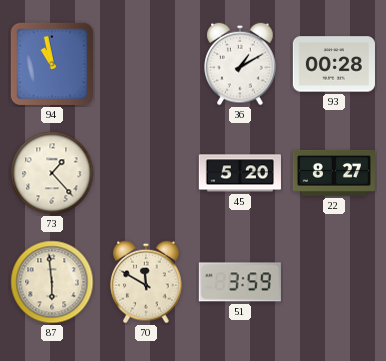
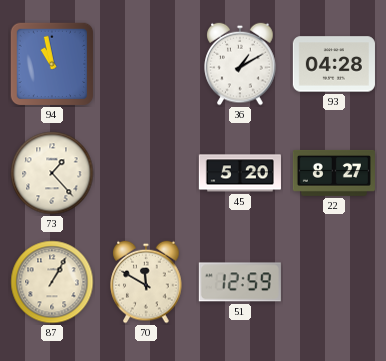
93: 00:28 -> 04:28 (334, 64)
87: 5:59 -> 1:05 (52, 282)
51: 3:59 -> 12:59 (240, 282)
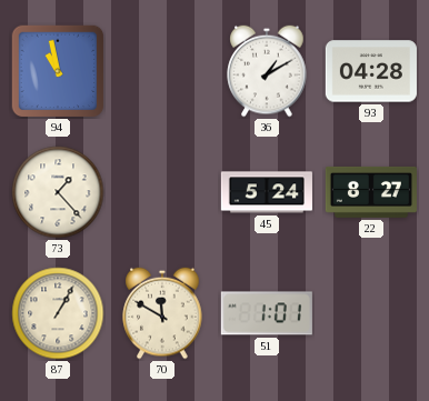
45: 5:20 -> 5:24 (267, 192)
51: 12:59 -> 1:01 (267, 313)
